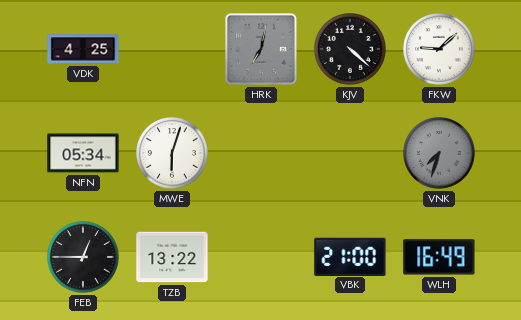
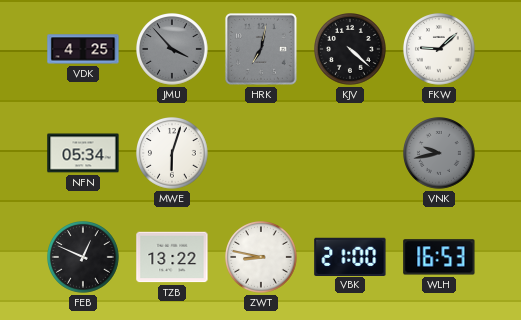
JMU: none -> 3:53 (173, 50)
VNK: 7:33 -> 9:43 (440, 154)
FEB: 12:45 -> 12:49 (84, 258)
ZWT: none -> 8:47 (262, 258)
WLH: 16:49 -> 16:53 (439, 257)
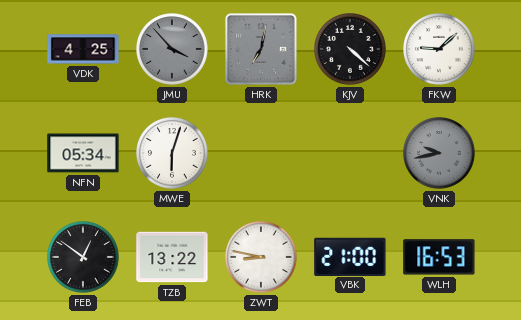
FEB: 12:49 -> 12:51 (84, 258)
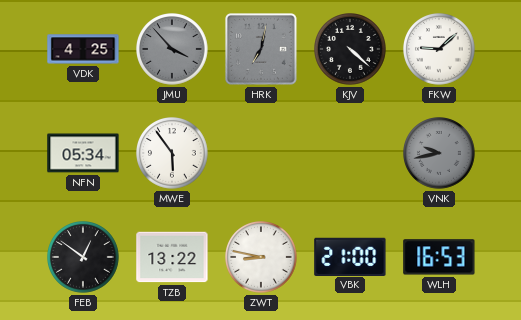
MWE: 6:03 -> 5:54 (173, 154)
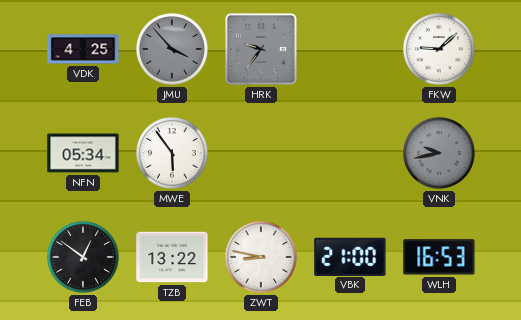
HRK: 7:02 -> 9:36 (262, 50)
KJV: 4:22 -> none (351, 50)
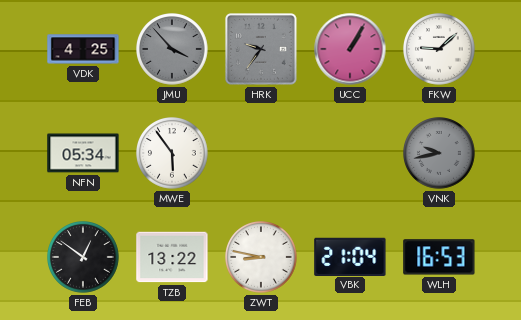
UCC: none -> 1:05 (350, 49)
VBK: 21:00 -> 21:04 (350, 256)
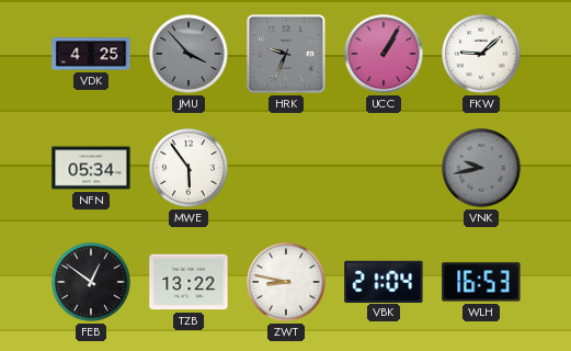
HRK: 9:36 -> 9:34 (287, 55)
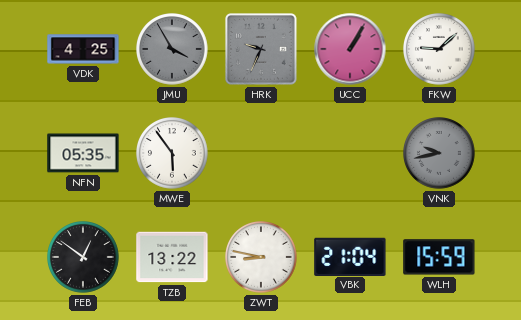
JMU: 3:53 -> 3:55 (173, 50)
NFN: 05:34 -> 05:35 (83, 153)
WLH: 16:53 -> 15:59 (439, 257)
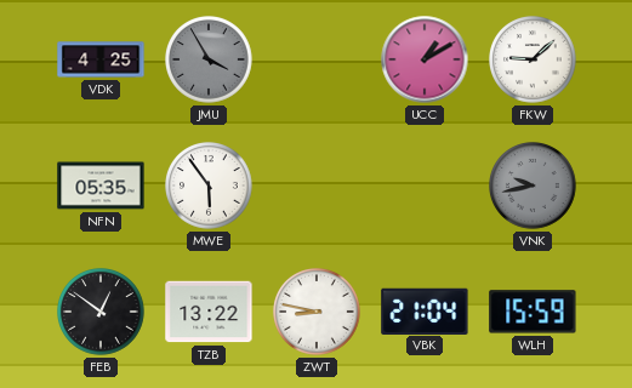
HRK: 9:34 -> none (262, 50)
UCC: 1:05 -> 1:10 (425, 59)
